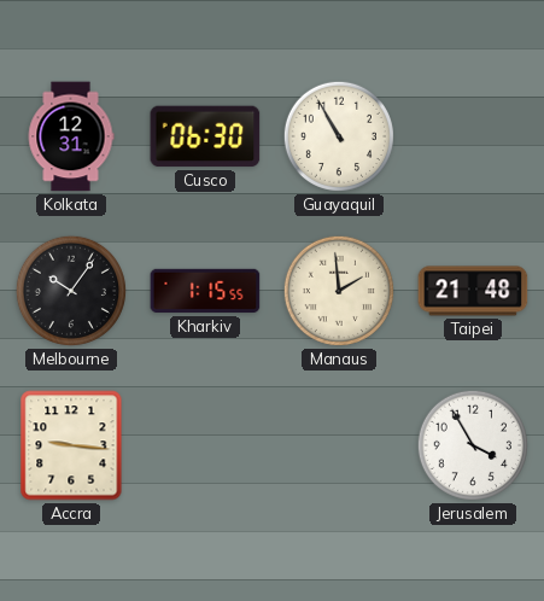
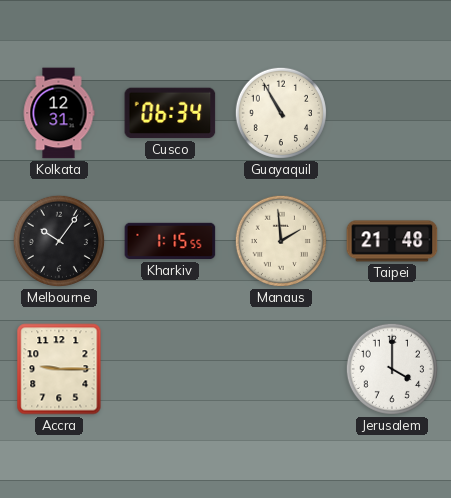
Cusco: 06:30 -> 06:34 (170, 113)
Accra: 9:16 -> 9:15 (59, 369)
Jerusalem: 3:55 -> 4:00 (392, 369)
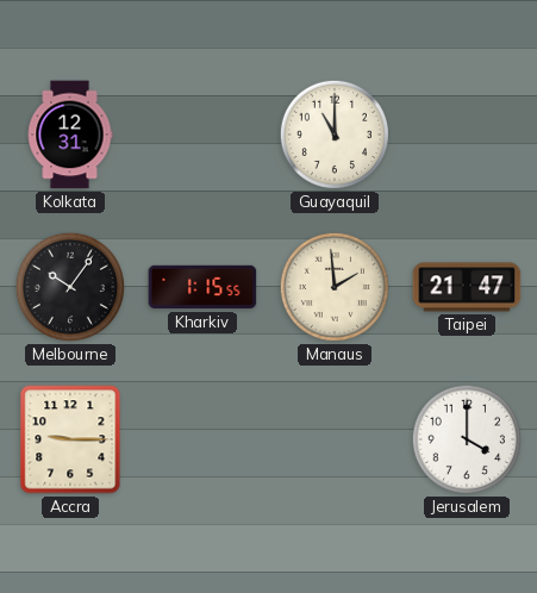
Cusco: 06:34 -> none (170, 113)
Guayaquil: 10:55 -> 11:00 (335, 135)
Taipei: 21:48 -> 21:47 (467, 287)
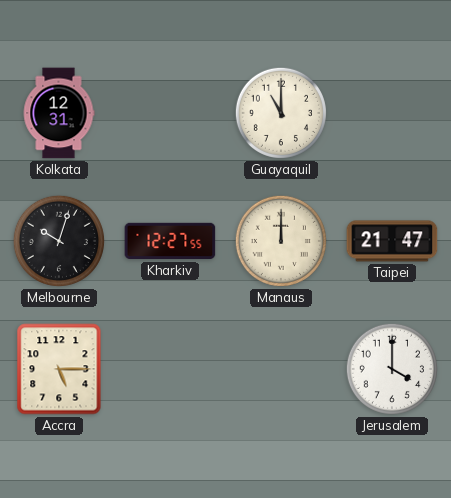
Melbourne: 10:06 -> 10:03 (59, 241)
Kharkiv: 1:15 -> 12:27 (170, 241)
Manaus: 1:59 -> 12:00 (281, 241)
Accra: 9:15 -> 5:15 (59, 369)
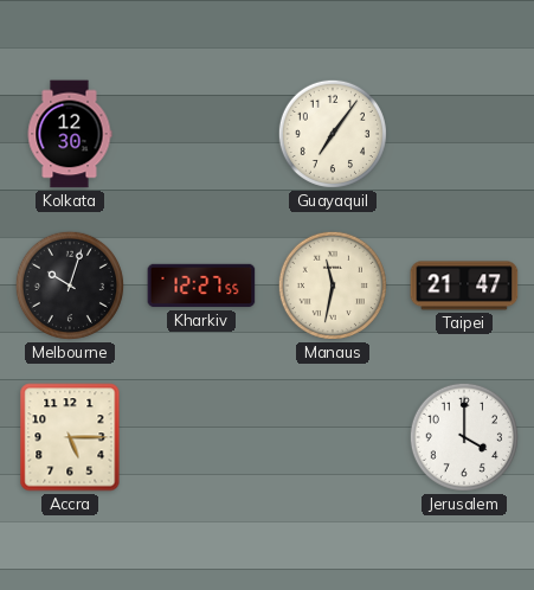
Kolkata: 12:31 -> 12:30 (70, 134)
Guayaquil: 11:00 -> 7:06 (333, 134)
Manaus: 12:00 -> 11:32 (333, 286)
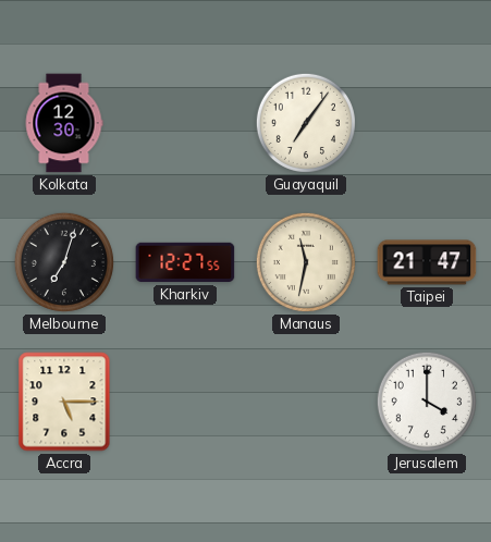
Melbourne: 10:03 -> 7:03 (64, 262)
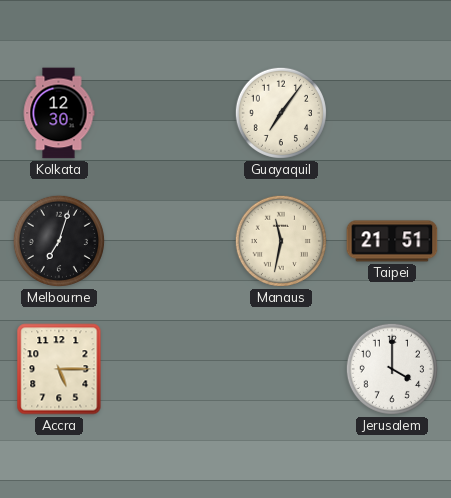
Kharkiv: 12:27 -> none (185, 262)
Taipei: 21:47 -> 21:51 (392, 241)
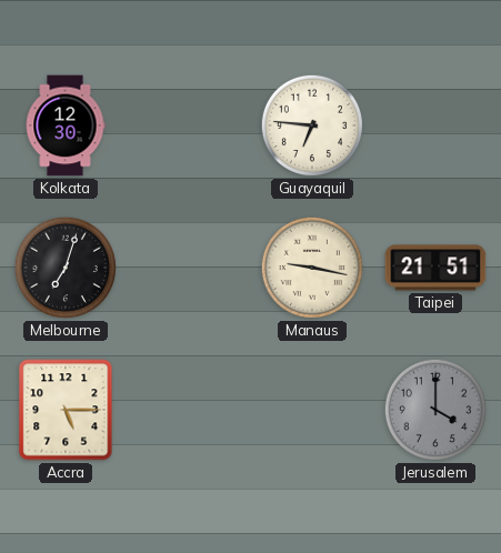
Guayaquil: 7:06 -> 6:46 (312, 125)
Manaus: 11:32 -> 9:17 (312, 268)
Jerusalem dial: white -> grey (435, 410)
